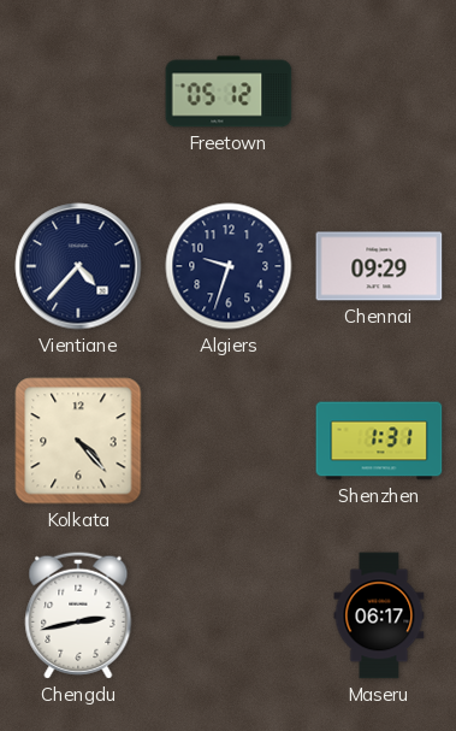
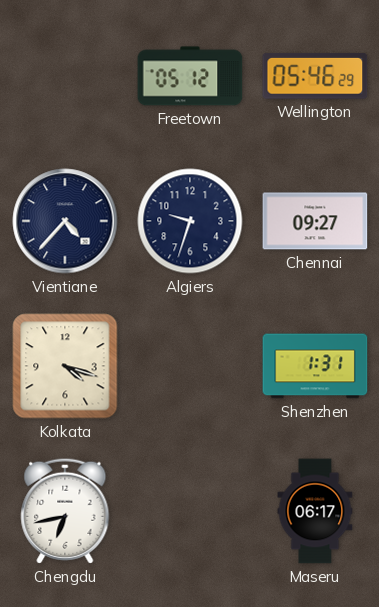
Wellington: none -> 05:46 (315, 77)
Chennai: 09:29 -> 09:27 (315, 221)
Kolkata: 4:23 -> 4:18 (65, 366)
Chengdu: 2:43 -> 6:43 (65, 511)
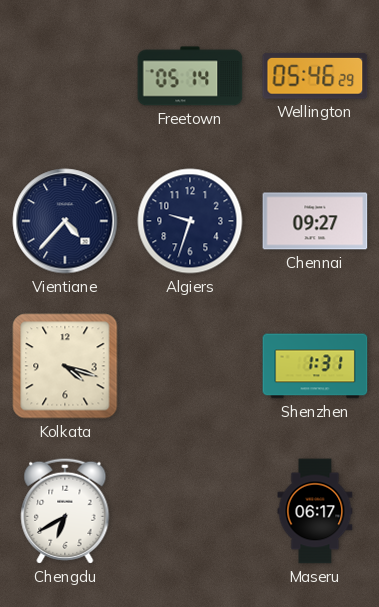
Freetown: 05:12 -> 05:14 (190, 76)
Chengdu: 6:43 -> 6:40 (65, 511)
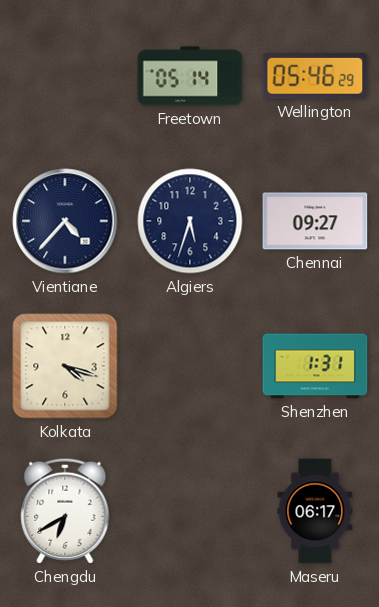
Algiers: 9:33 -> 5:33 (190, 221)
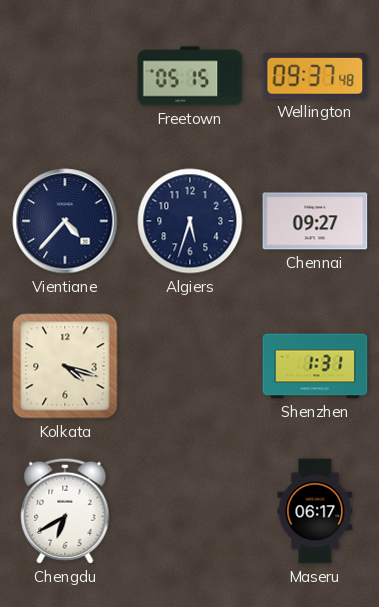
Freetown: 05:14 -> 05:15 (190, 76)
Wellington: 05:46 -> 09:37 (315, 77)
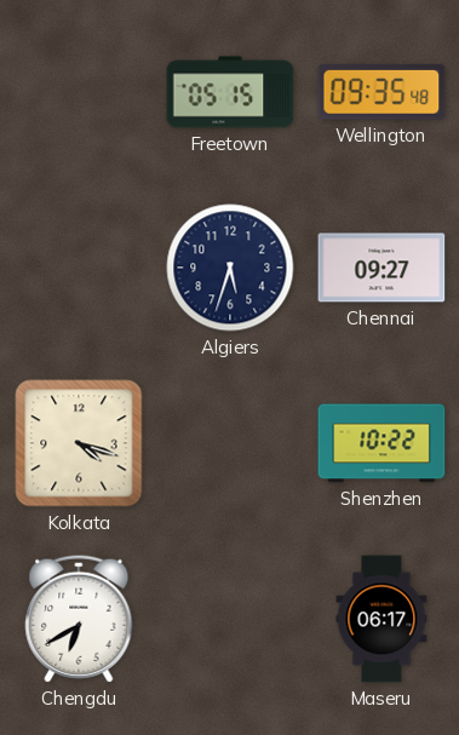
Wellington: 09:37 -> 09:35 (381, 93)
Vientiane: 4:37 -> none (65, 221)
Shenzhen: 1:31 -> 10:22 (381, 443)
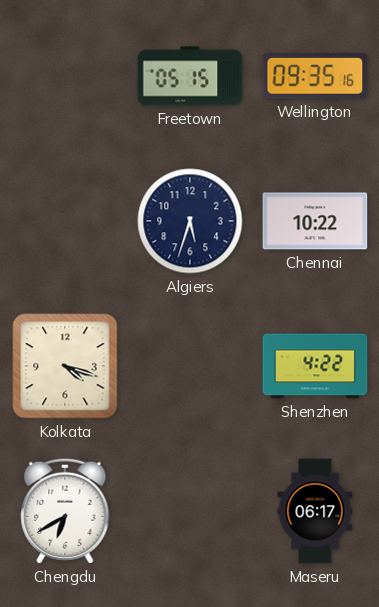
Wellington: 09:35:48 -> 09:35:16 (315, 77)
Chennai: 09:27 -> 10:22 (315, 221)
Shenzhen: 10:22 -> 4:22 (315, 366)
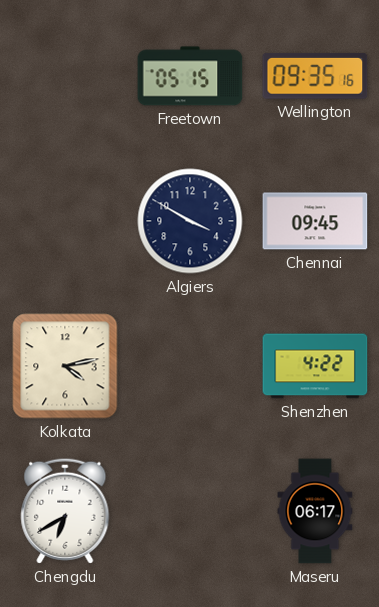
Algiers: 5:33 -> 3:50 (190, 221)
Chennai: 10:22 -> 09:45 (315, 221)
Kolkata: 4:18 -> 4:13 (65, 366)
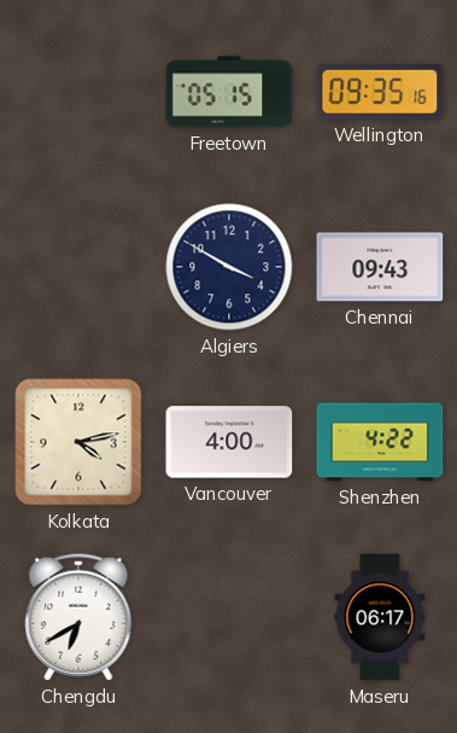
Chennai: 09:45 -> 09:43 (380, 267)
Vancouver: none -> 4:00 (229, 442)
